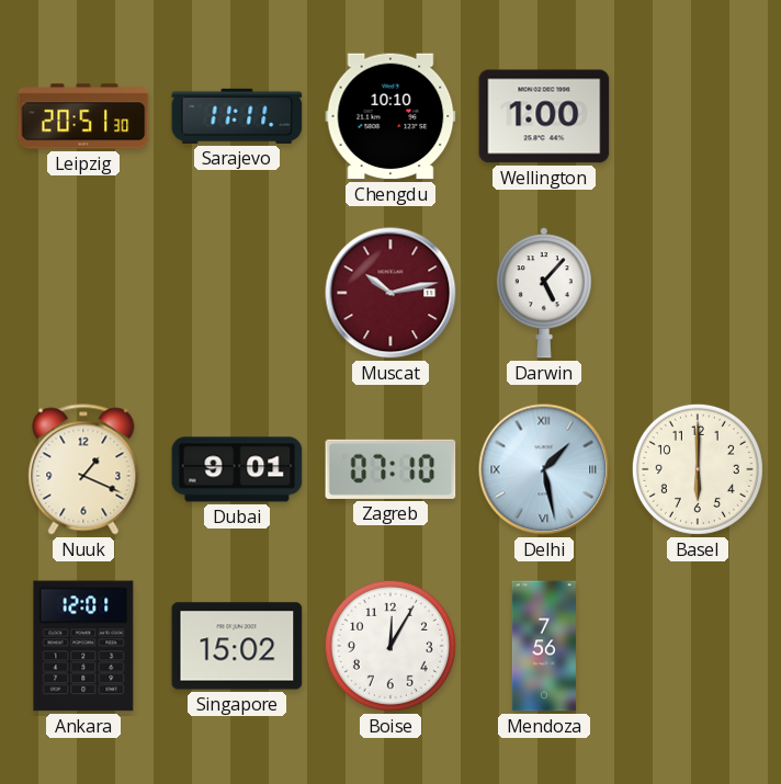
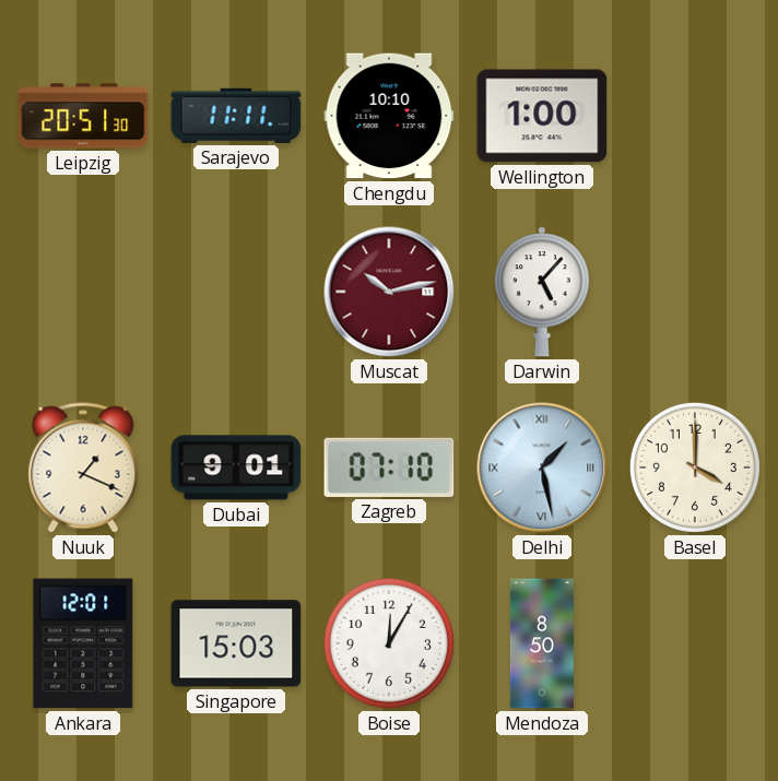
Basel: 6:00 -> 4:00 (695, 468)
Singapore: 15:02 -> 15:03 (236, 643)
Mendoza: 7:56 -> 8:50 (542, 643)
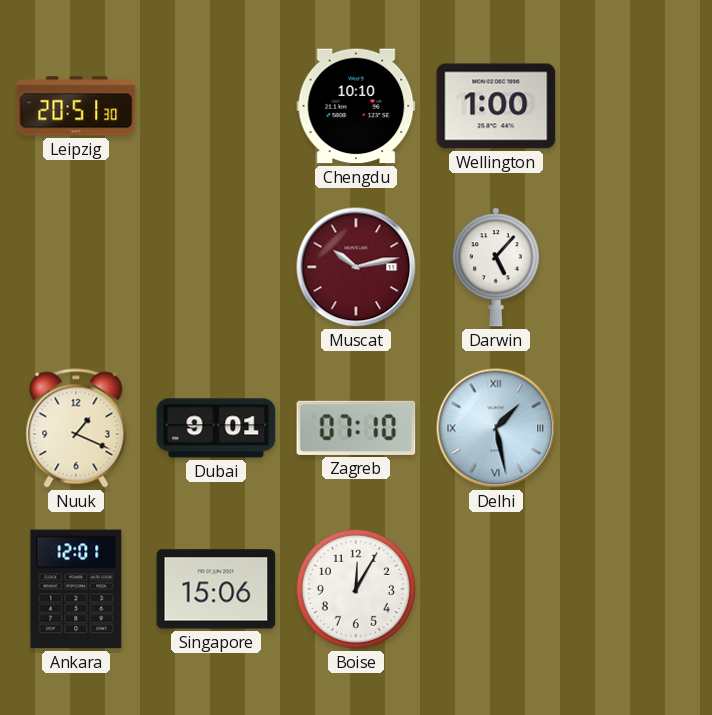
Sarajevo: 11:11 -> none (236, 116)
Basel: 4:00 -> none (695, 468)
Singapore: 15:03 -> 15:06 (216, 589)
Mendoza: 8:50 -> none (542, 643)
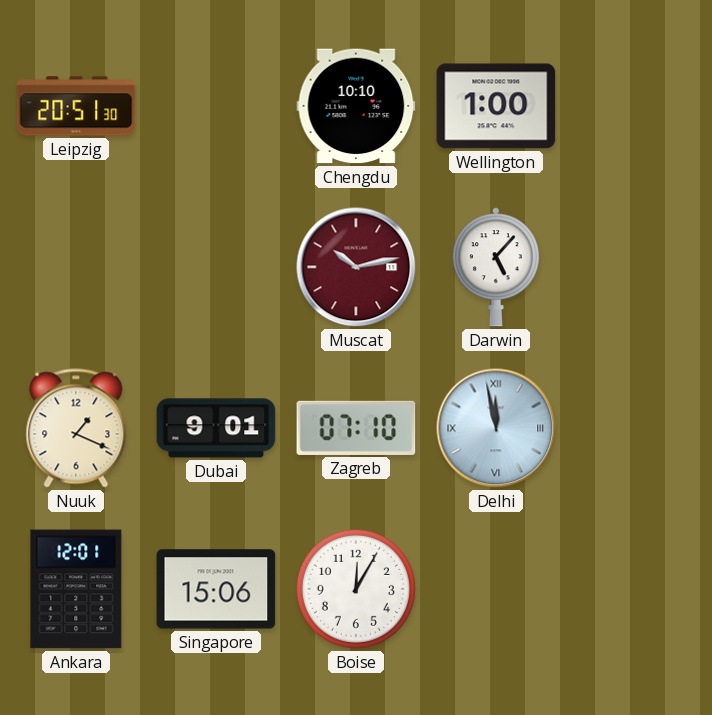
Delhi: 1:28 -> 11:58 (496, 428)
